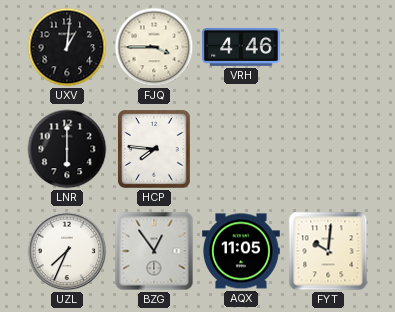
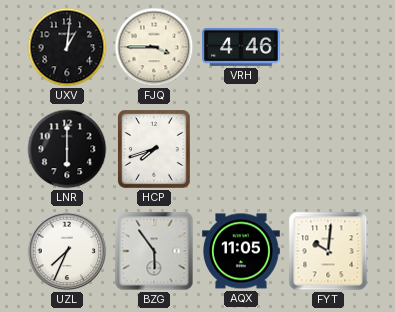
HCP: 7:46 -> 7:42 (155, 149)
BZG: 12:54 -> 5:54 (154, 251)
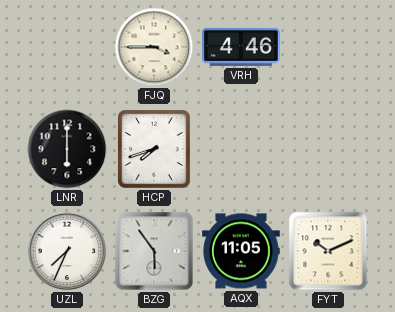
UXV: 1:01 -> none (67, 47)
FYT: 10:01 -> 10:11 (328, 251)
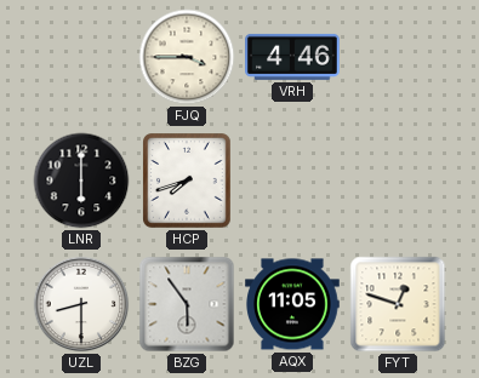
UZL: 7:34 -> 8:30 (81, 304)
FYT: 10:11 -> 12:48 (398, 304)
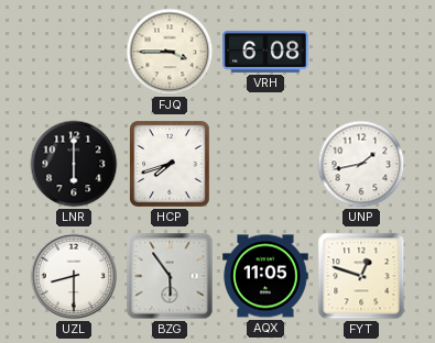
VRH: 4:46 -> 6:08 (265, 52)
UNP: none -> 1:43 (361, 164)
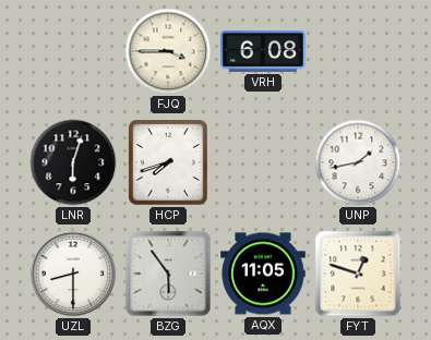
LNR: 6:00 -> 6:03 (73, 162)
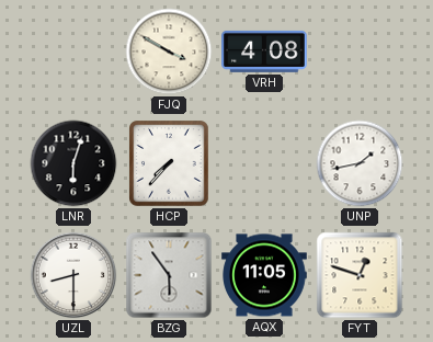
FJQ: 3:45 -> 3:50 (169, 52)
VRH: 6:08 -> 4:08 (264, 52)
HCP: 7:42 -> 7:37 (170, 163)
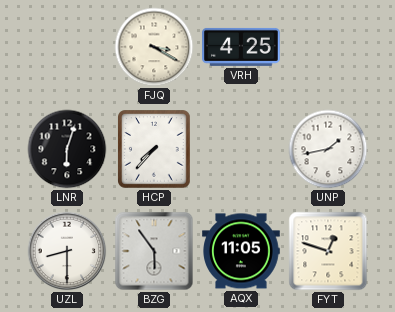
FJQ: 3:50 -> 3:20 (154, 47)
VRH: 4:08 -> 4:25 (241, 47)
